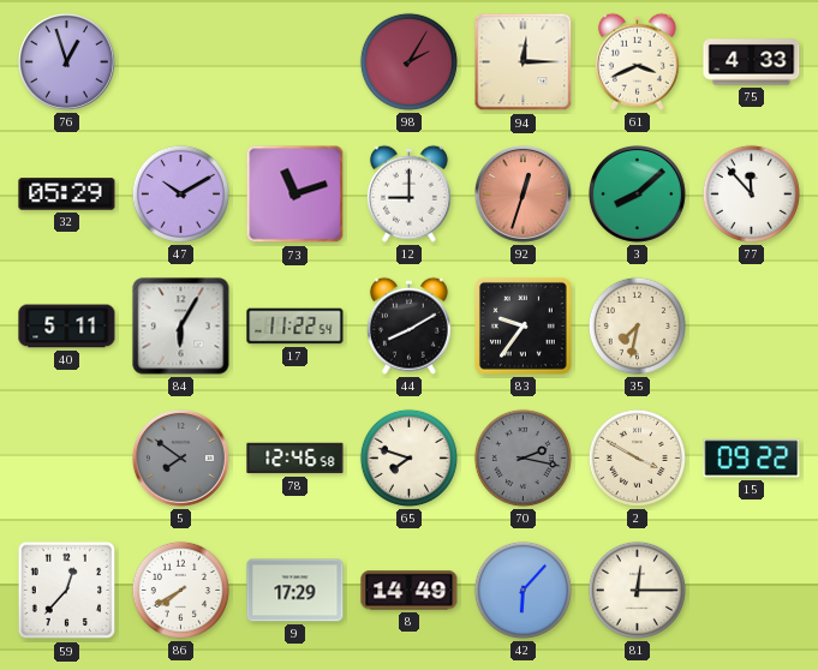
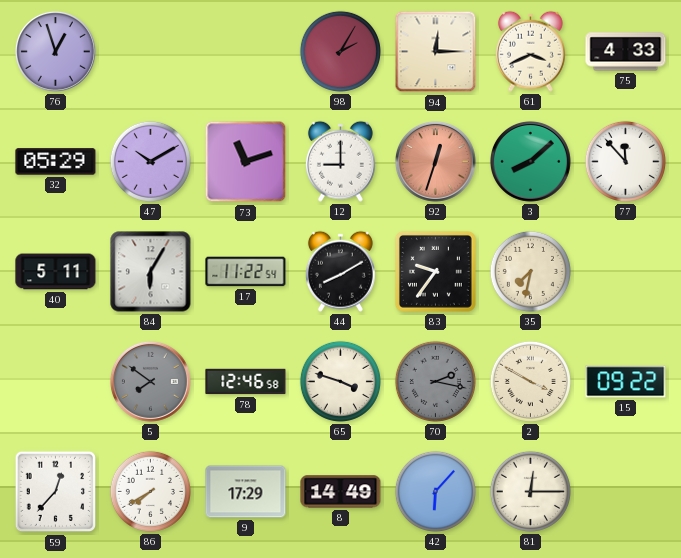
65: 7:48 -> 3:48 (340, 381)
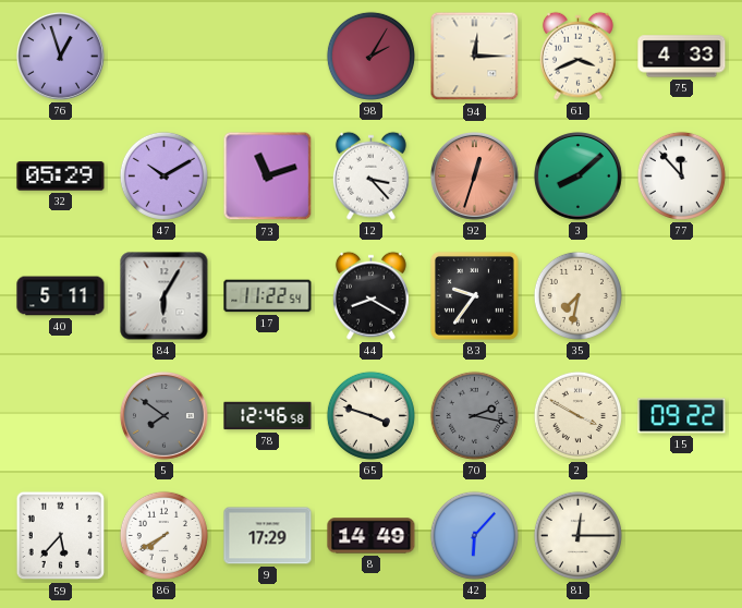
12: 9:00 -> 3:23 (370, 175)
44: 8:10 -> 8:20 (370, 295)
59: 12:37 -> 5:37 (61, 536)
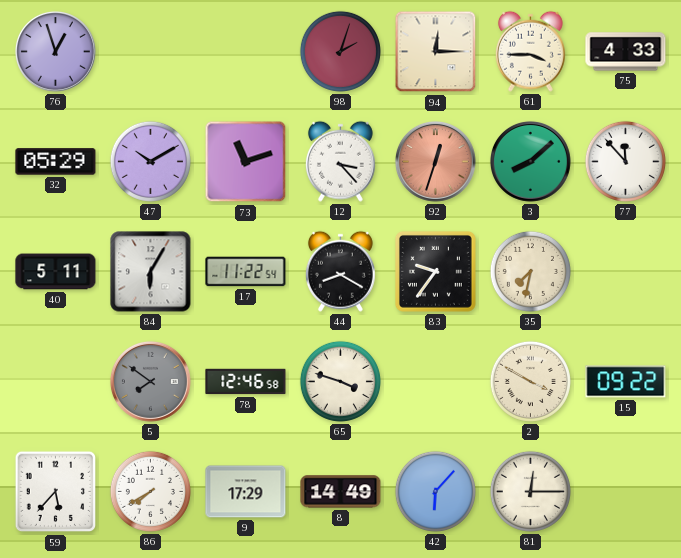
98: 2:05 -> 2:03 (340, 51)
61: 3:41 -> 3:45 (530, 51)
70: 2:17 -> none (474, 415)
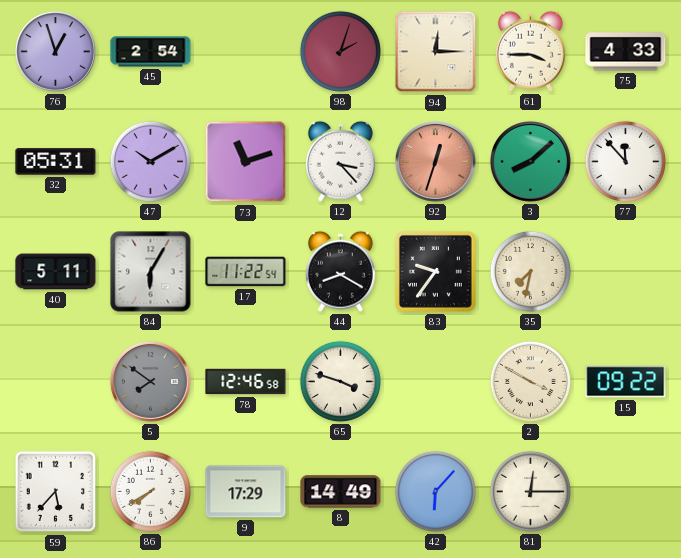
45: none -> 2:54 (151, 52)
32: 05:29 -> 05:31 (56, 162)
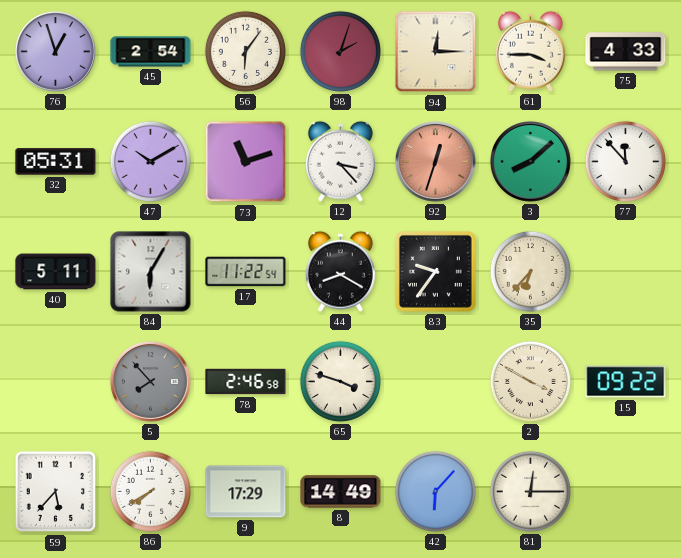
56: none -> 6:06 (245, 51)
35: 7:32 -> 6:37 (530, 271)
5: 7:51 -> 7:53 (150, 381)
78: 12:46 -> 2:46 (246, 382)
